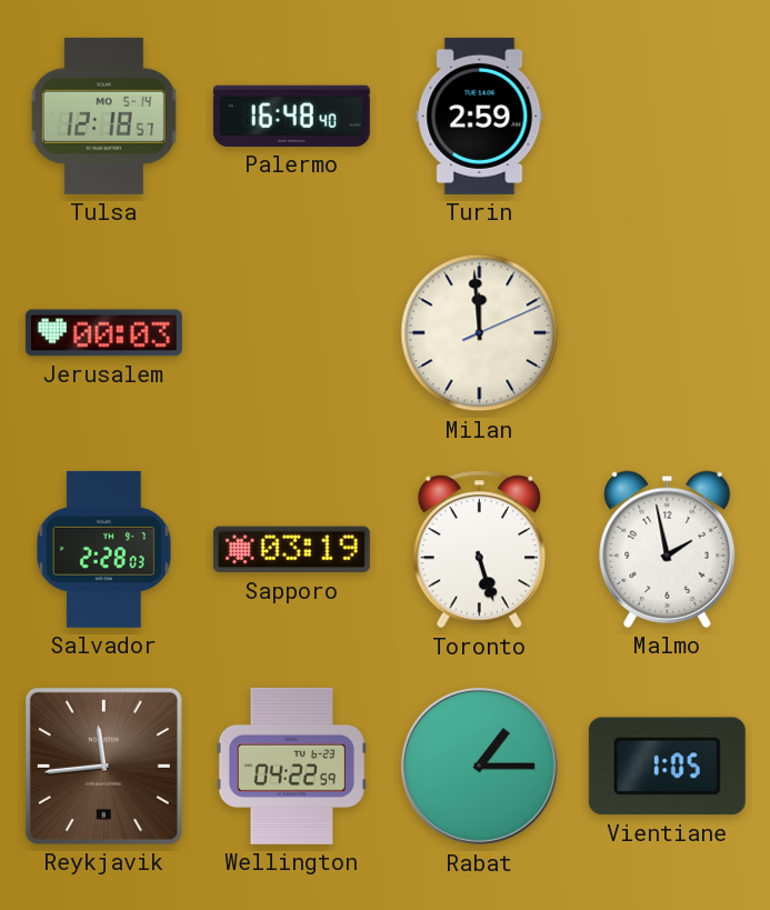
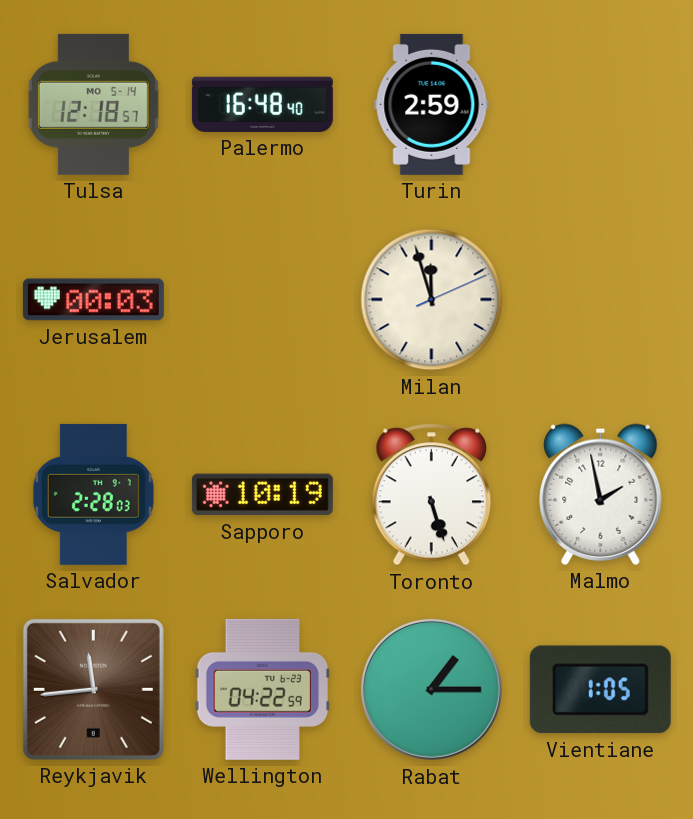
Milan: 11:59 -> 11:57 (432, 300)
Sapporo: 03:19 -> 10:19 (262, 495)
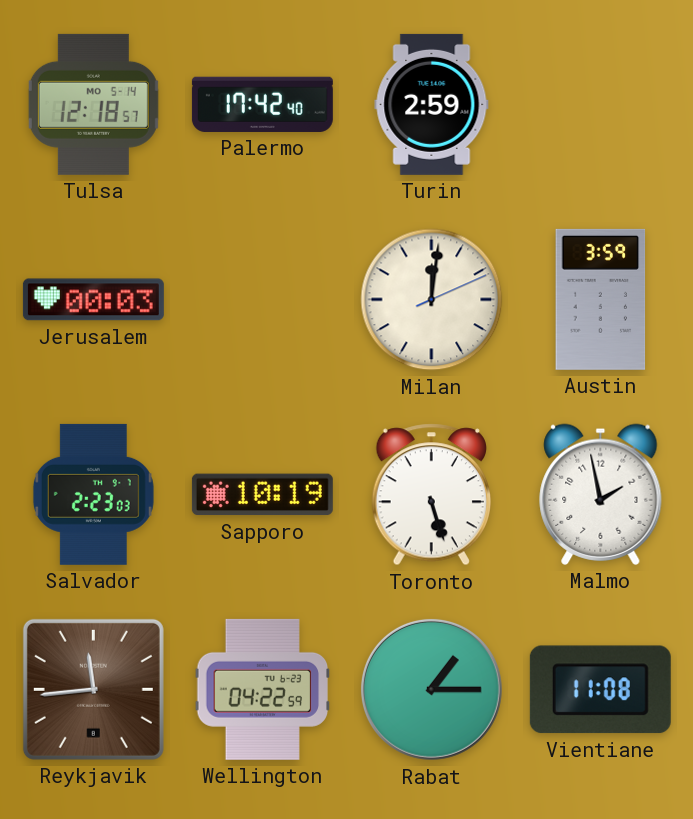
Palermo: 16:48 -> 17:42 (262, 104)
Milan: 11:57 -> 12:01 (432, 300)
Austin: none -> 3:59 (601, 299)
Salvador: 2:28 -> 2:23 (93, 494)
Vientiane: 1:05 -> 11:08 (600, 690)
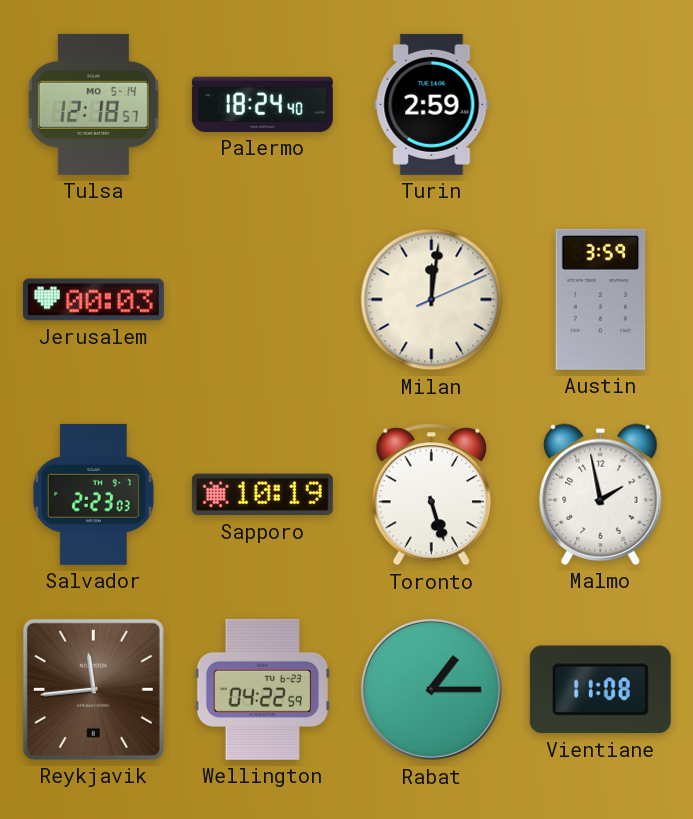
Palermo: 17:42 -> 18:24 (262, 104)
